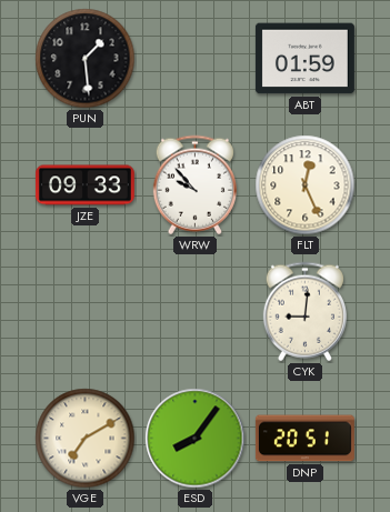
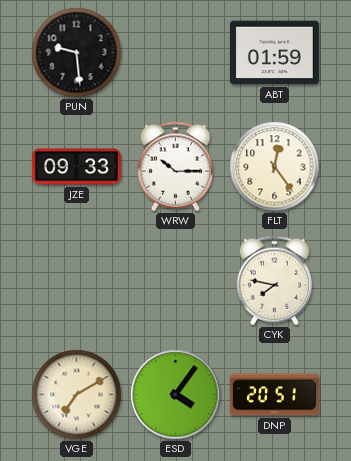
PUN: 1:29 -> 9:29 (77, 53)
WRW: 9:53 -> 10:15 (175, 167)
FLT: 12:26 -> 12:24 (275, 167)
CYK: 9:01 -> 7:47 (274, 281)
ESD: 8:06 -> 4:06 (176, 395)
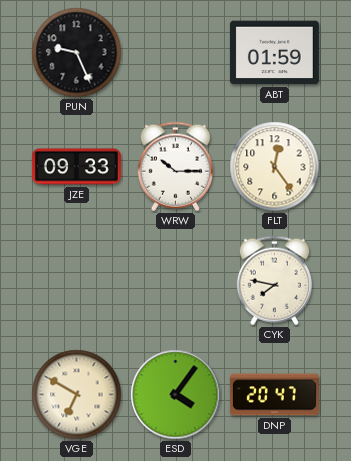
PUN: 9:29 -> 9:26 (77, 53)
VGE: 7:10 -> 6:50 (77, 395)
DNP: 20:51 -> 20:47 (274, 395)
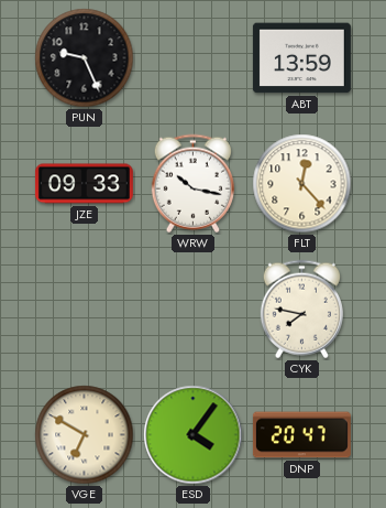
ABT: 01:59 -> 13:59 (301, 58)
WRW: 10:15 -> 10:17 (192, 184)
FLT: 12:24 -> 12:23 (302, 184)
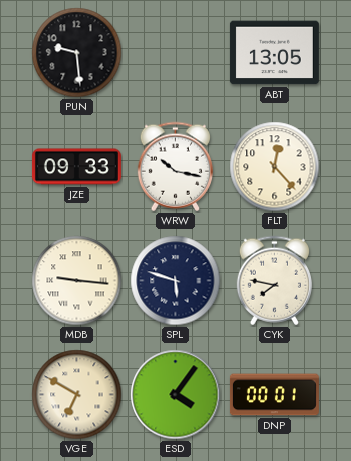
PUN: 9:26 -> 9:29 (77, 53)
ABT: 13:59 -> 13:05 (274, 53)
MDB: none -> 9:16 (77, 281)
SPL: none -> 5:48 (176, 281)
DNP: 20:47 -> 00:01 (274, 395)
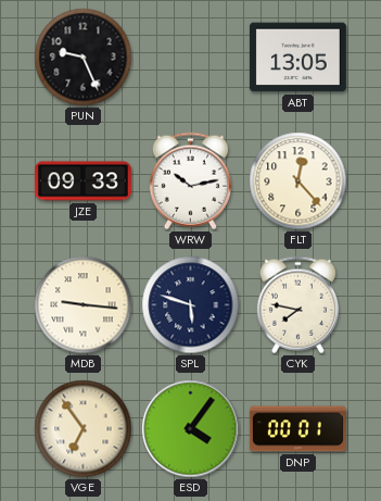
PUN: 9:29 -> 9:26 (84, 58)
WRW: 10:17 -> 10:13 (190, 181)
VGE: 6:50 -> 6:54 (84, 429)
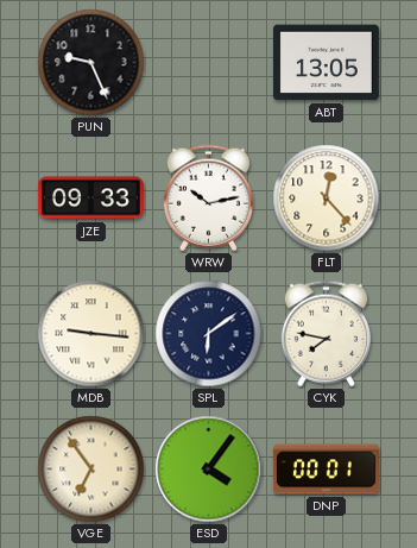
SPL: 5:48 -> 6:09 (209, 334)
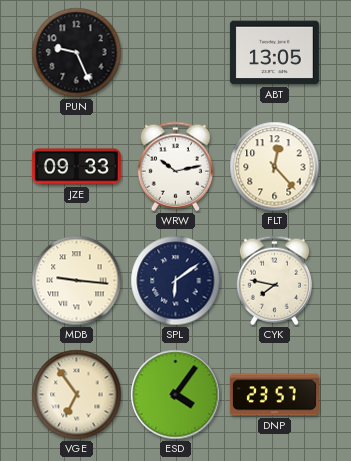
DNP: 00:01 -> 23:57 (274, 395)
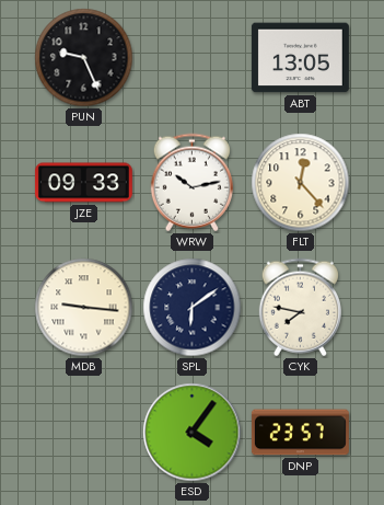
VGE: 6:54 -> none (77, 395)
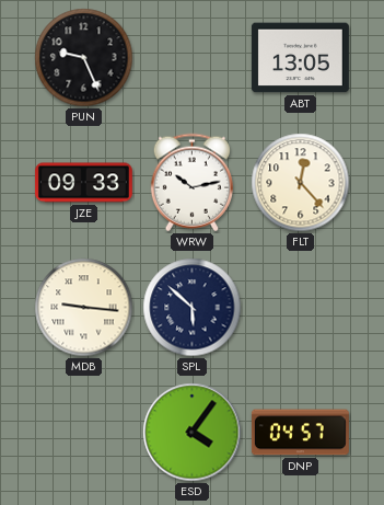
SPL: 6:09 -> 5:52 (193, 308)
CYK: 7:47 -> none (300, 308)
DNP: 23:57 -> 04:57 (300, 433)
